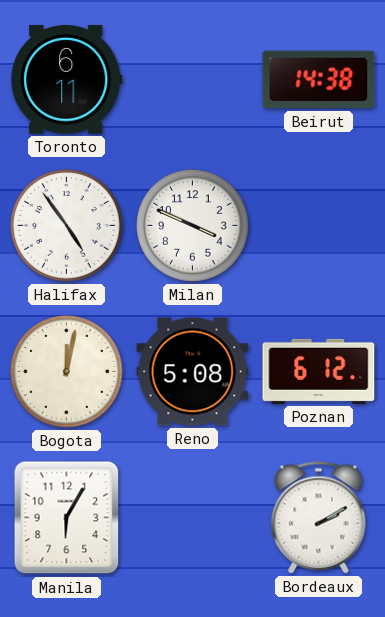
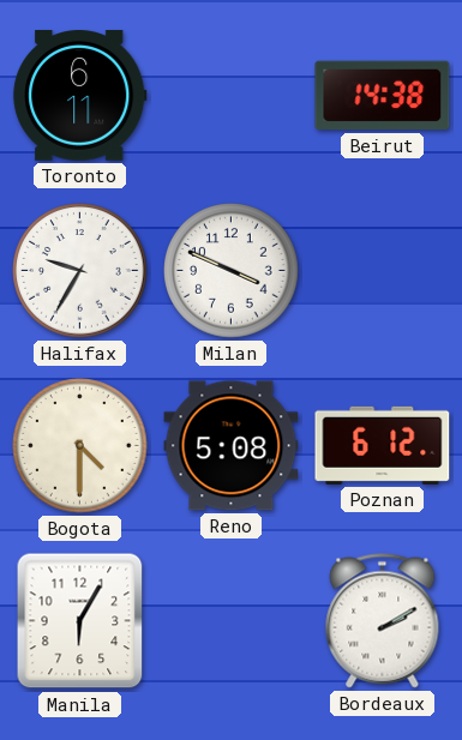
Halifax: 4:54 -> 9:35 (80, 271)
Bogota: 12:02 -> 4:30 (80, 446)
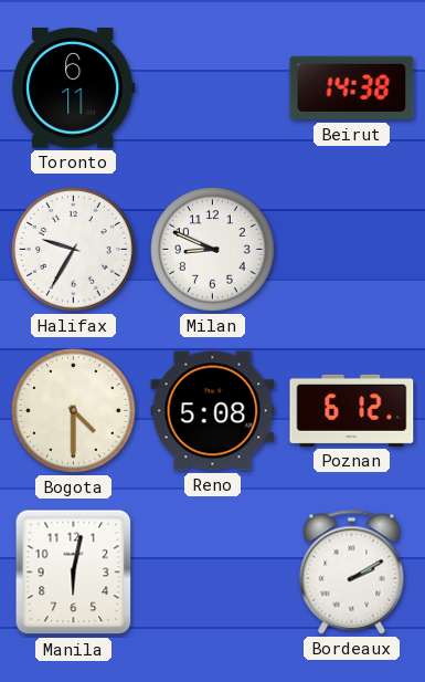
Milan: 3:49 -> 8:49 (213, 250)
Manila: 6:05 -> 6:02 (74, 573)
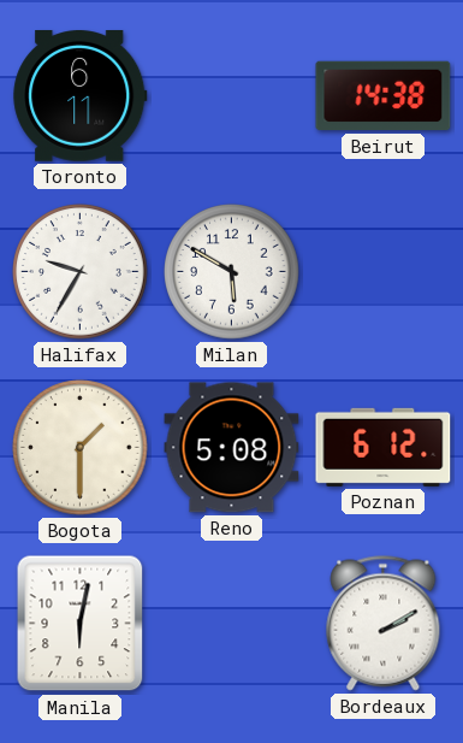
Milan: 8:49 -> 5:50 (232, 272)
Bogota: 4:30 -> 1:30 (81, 448)
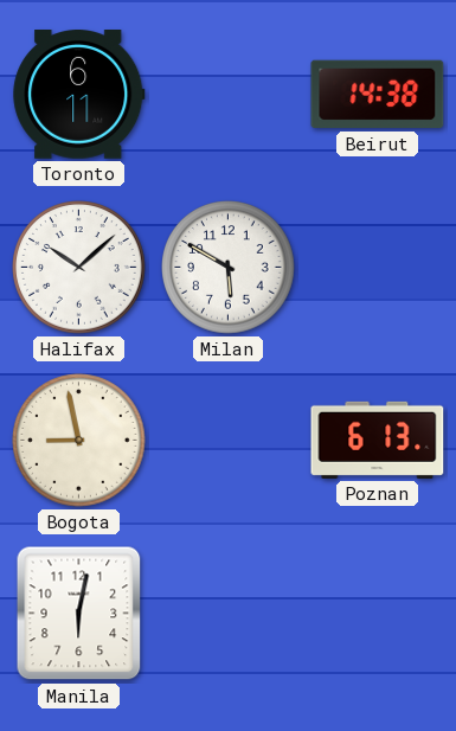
Halifax: 9:35 -> 10:08 (79, 268)
Bogota: 1:30 -> 8:58 (79, 441)
Reno: 5:08 -> none (232, 448)
Poznan: 6:12 -> 6:13 (378, 440)
Bordeaux: 2:10 -> none (384, 624)
